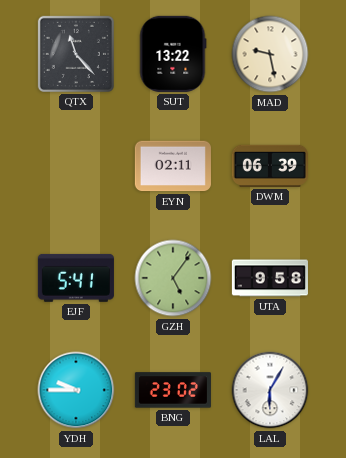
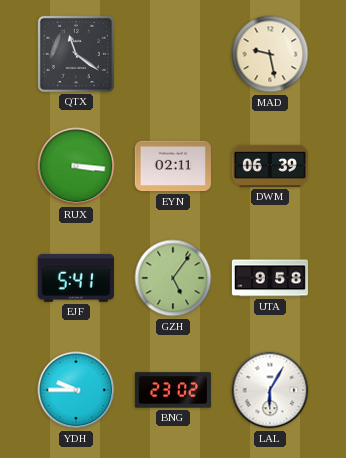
QTX: 11:23 -> 11:21 (76, 54)
SUT: 13:22 -> none (173, 54)
RUX: none -> 3:16 (76, 166)
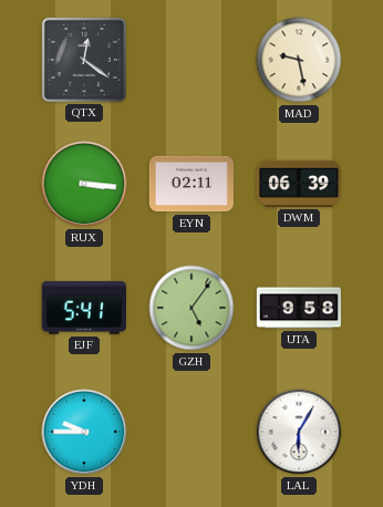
QTX: 11:21 -> 12:21 (84, 60)
BNG: 23:02 -> none (173, 390)
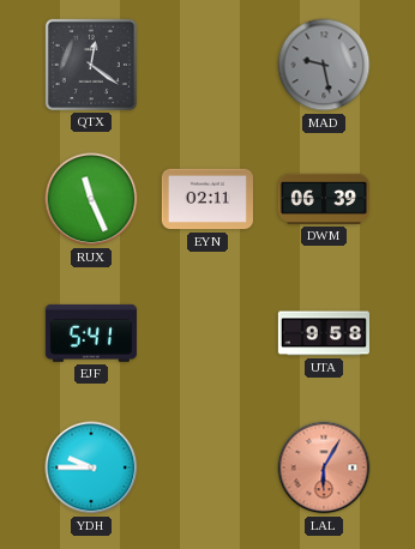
MAD dial: cream -> grey (324, 65)
RUX: 3:16 -> 11:26 (91, 199)
GZH: 5:06 -> none (191, 308)
LAL dial: white -> salmon (324, 467)
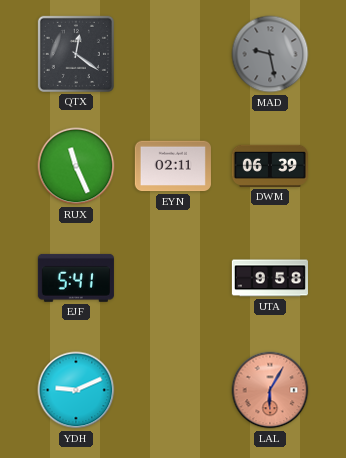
YDH: 9:45 -> 9:11 (76, 390)
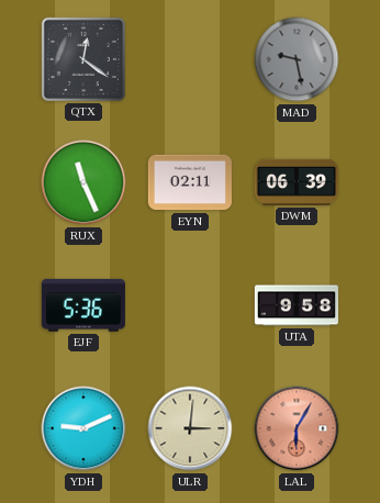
EJF: 5:41 -> 5:36 (83, 305)
ULR: none -> 3:01 (190, 428)
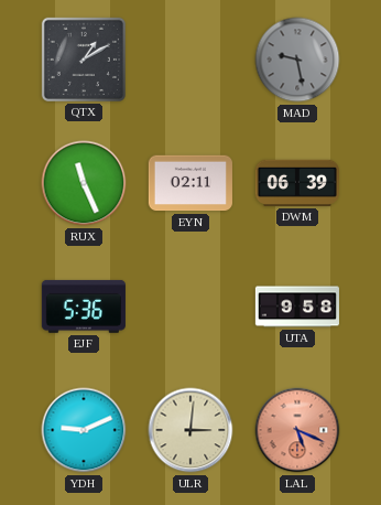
QTX: 12:21 -> 1:10 (84, 60)
LAL: 6:05 -> 5:19 (297, 430)
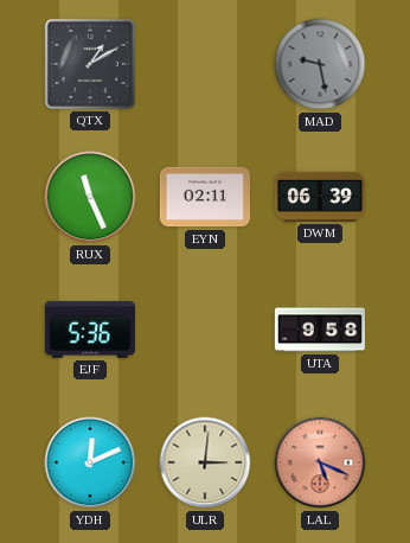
YDH: 9:11 -> 12:11 (90, 462)
